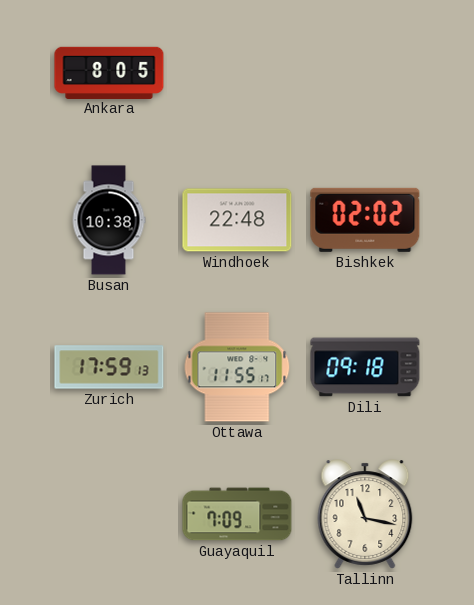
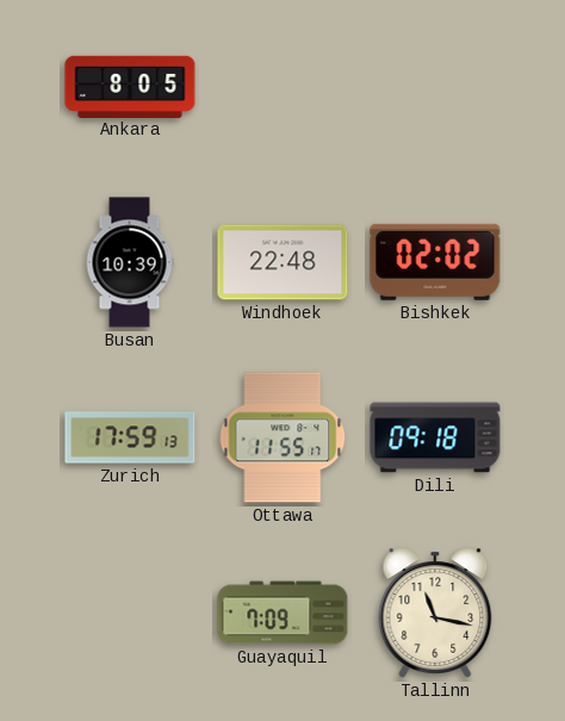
Busan: 10:38 -> 10:39 (130, 262)
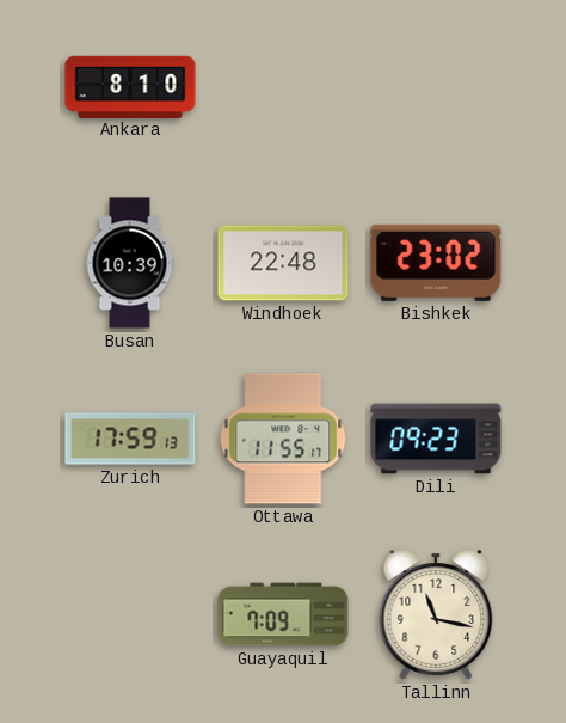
Ankara: 8:05 -> 8:10 (130, 86)
Bishkek: 02:02 -> 23:02 (436, 263)
Dili: 09:18 -> 09:23 (436, 439)
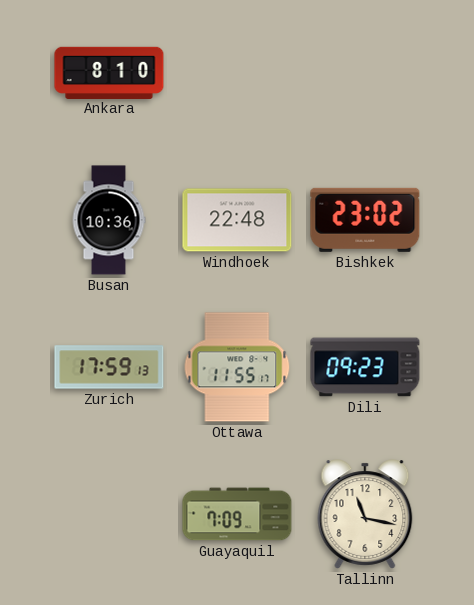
Busan: 10:39 -> 10:36 (109, 220)
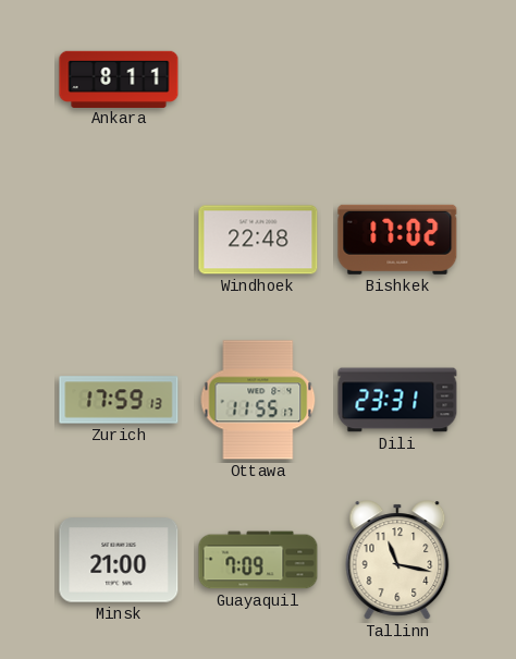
Ankara: 8:10 -> 8:11 (119, 78)
Busan: 10:36 -> none (109, 220)
Bishkek: 23:02 -> 17:02 (397, 240)
Dili: 09:23 -> 23:31 (397, 400)
Minsk: none -> 21:00 (119, 560)
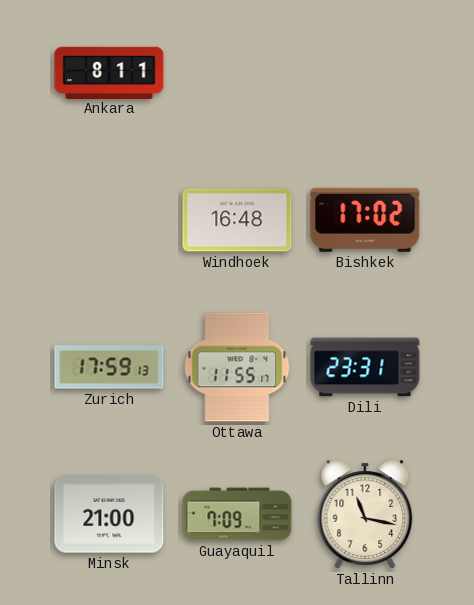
Windhoek: 22:48 -> 16:48 (237, 220)
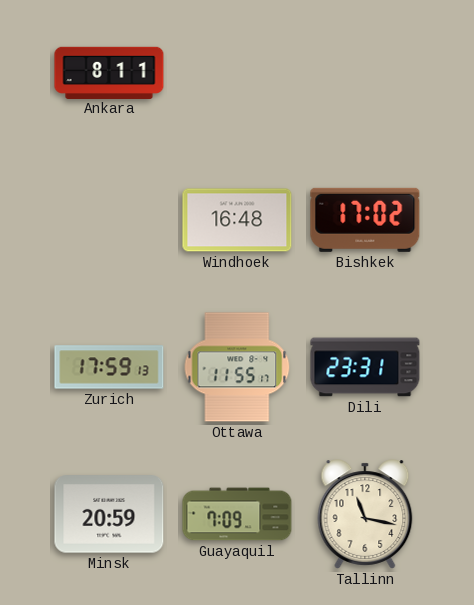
Minsk: 21:00 -> 20:59 (109, 514)
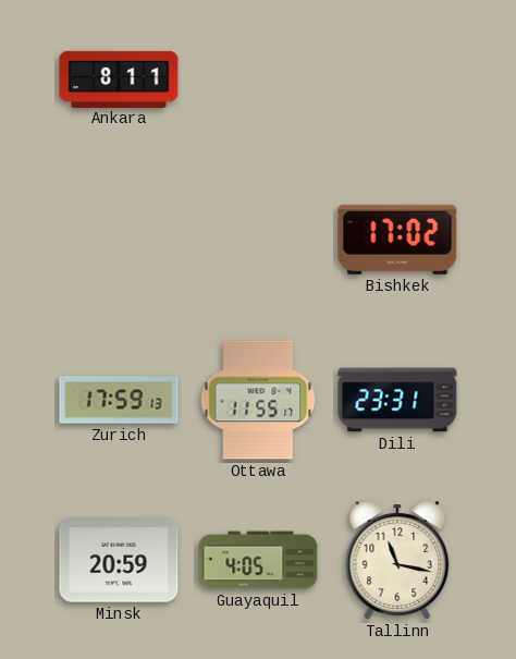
Windhoek: 16:48 -> none (237, 220)
Guayaquil: 7:09 -> 4:05 (258, 560)
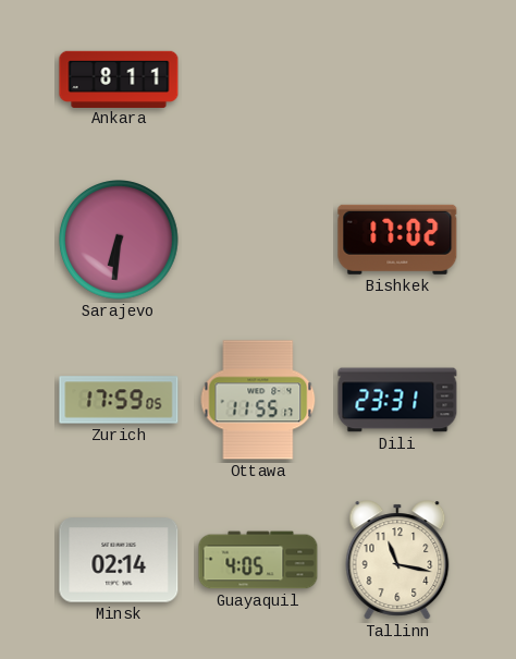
Sarajevo: none -> 6:31 (120, 241)
Zurich: 17:59:13 -> 17:59:05 (119, 400)
Minsk: 20:59 -> 02:14 (119, 560)
